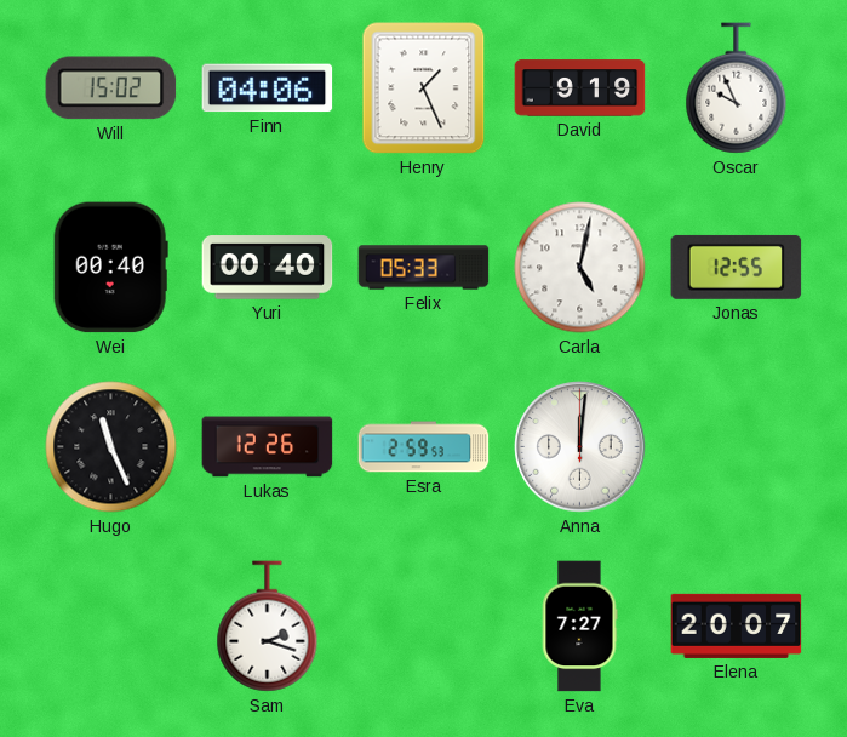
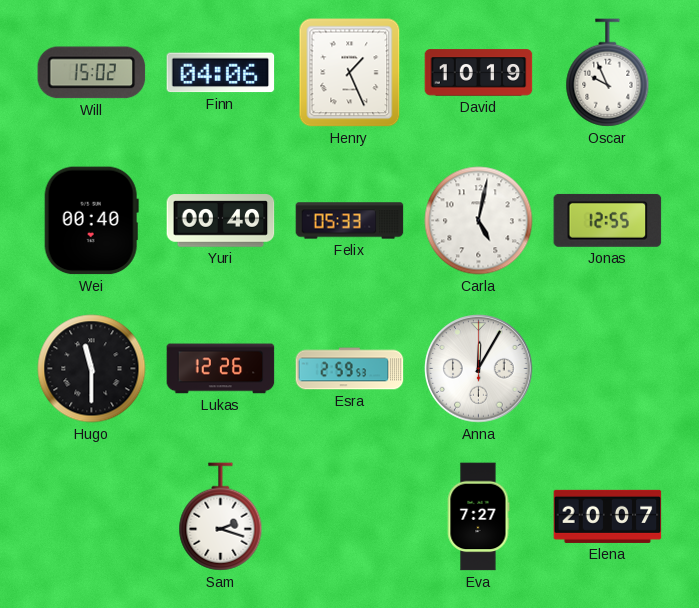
David: 9:19 -> 10:19 (479, 73)
Hugo: 11:26 -> 11:30 (92, 369)
Anna: 12:01 -> 12:05 (479, 369)
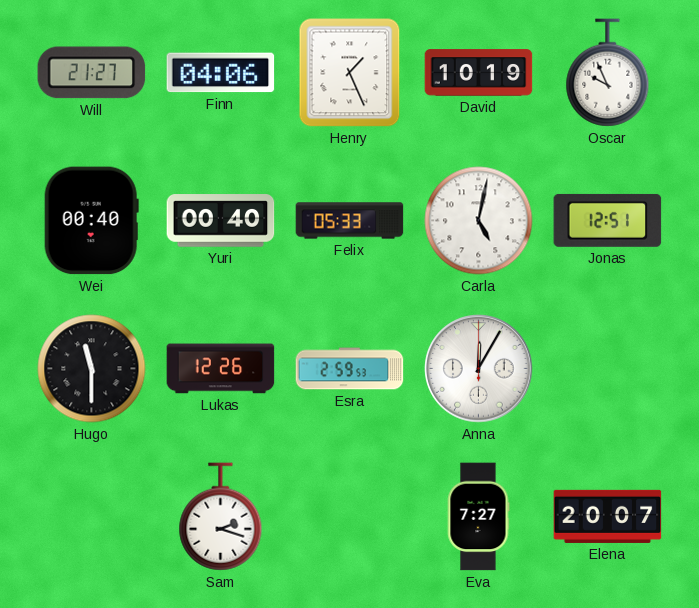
Will: 15:02 -> 21:27 (92, 73)
Jonas: 12:55 -> 12:51 (608, 220)
